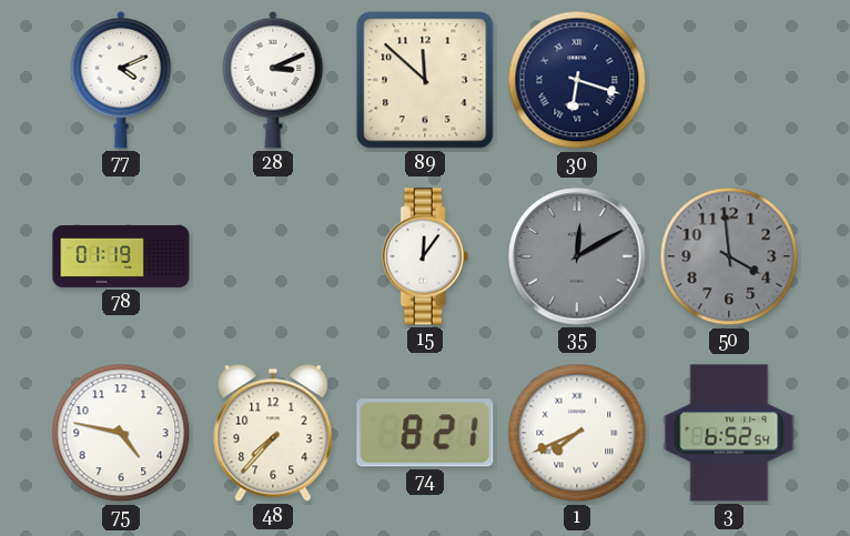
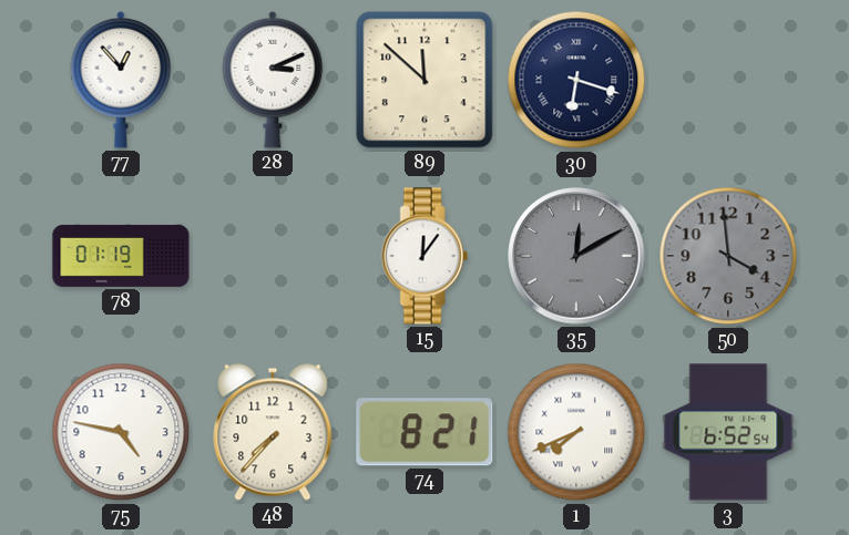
77: 4:11 -> 12:53 (121, 80)
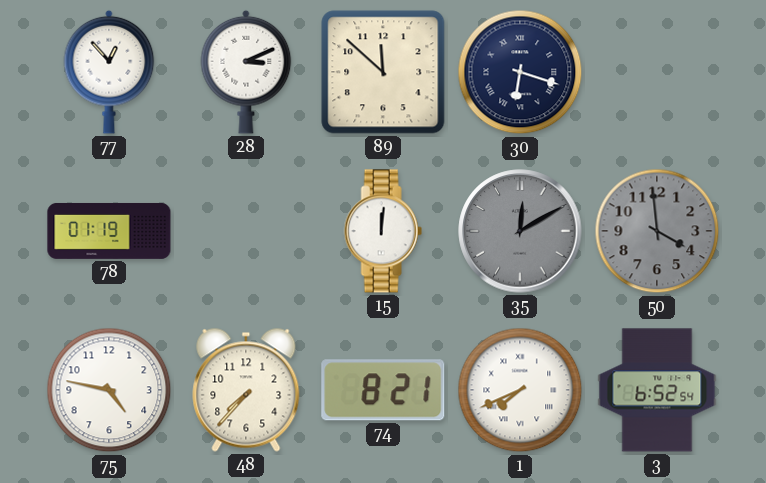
15: 12:06 -> 12:01 (383, 231)
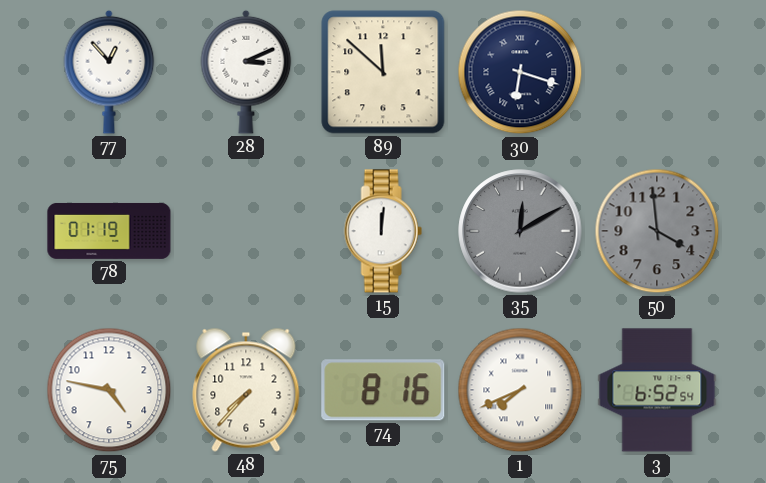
74: 8:21 -> 8:16 (383, 390)
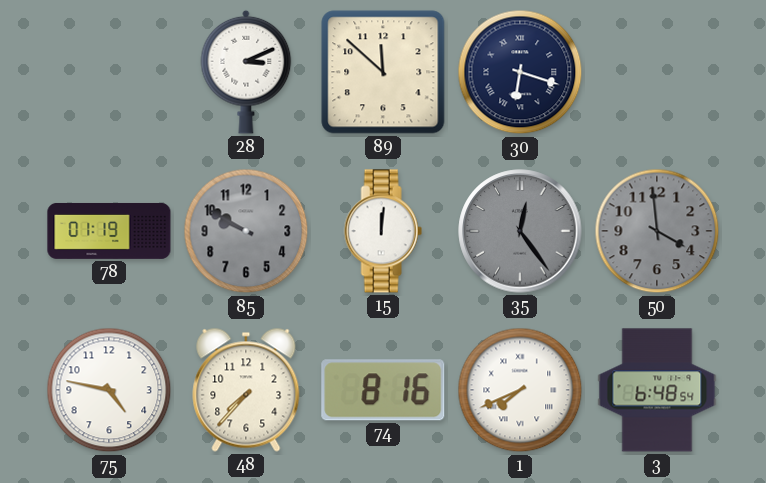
77: 12:53 -> none (109, 72)
85: none -> 9:50 (246, 231)
35: 12:10 -> 12:24 (520, 231)
3: 6:52 -> 6:48 (657, 390)
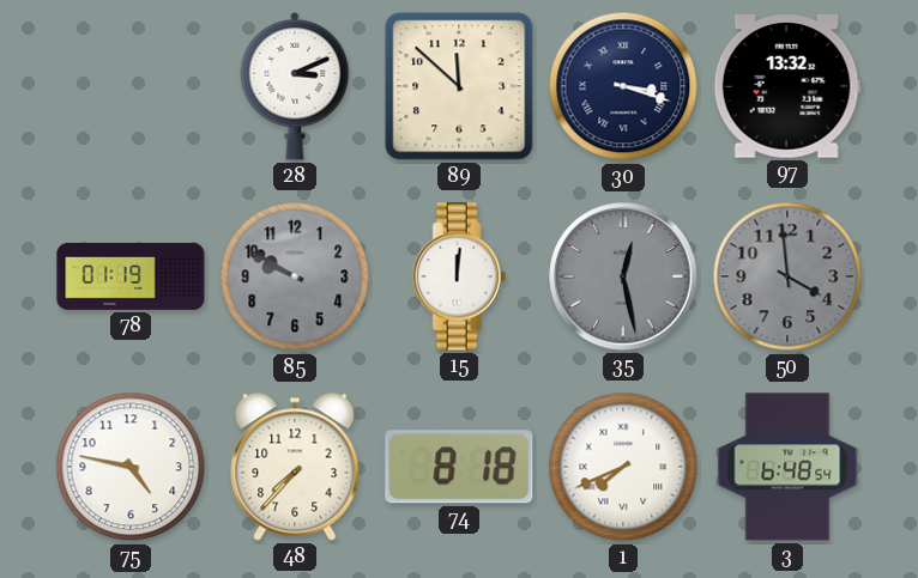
30: 6:18 -> 3:18 (623, 86)
97: none -> 13:32 (787, 86)
35: 12:24 -> 12:28 (623, 276)
74: 8:16 -> 8:18 (459, 467)
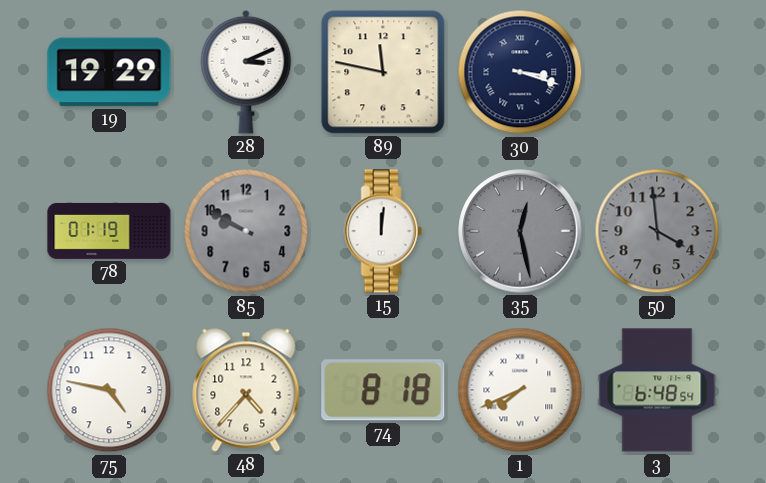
19: none -> 19:29 (109, 72)
89: 11:52 -> 11:47 (383, 72)
97: 13:32 -> none (787, 86)
48: 7:37 -> 4:37 (246, 390)
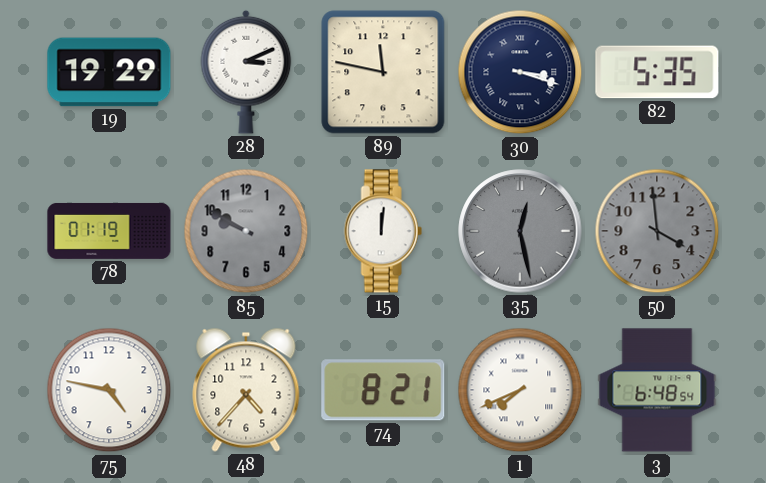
82: none -> 5:35 (657, 72)
74: 8:18 -> 8:21 (383, 390)
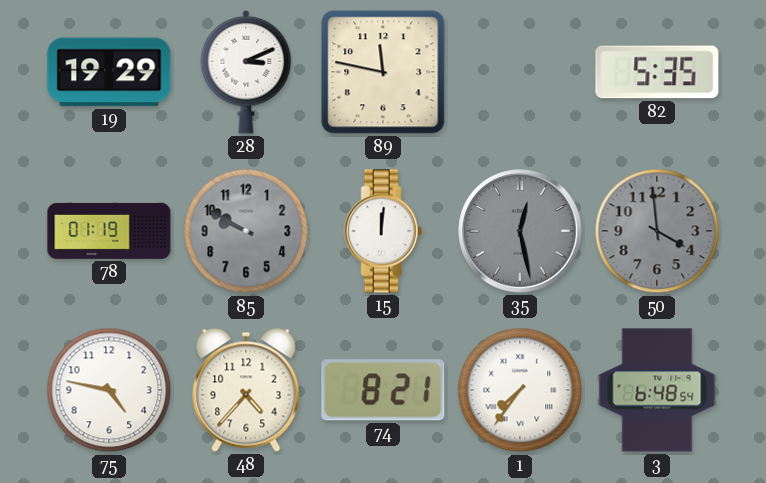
30: 3:18 -> none (520, 72)
1: 7:41 -> 7:36 (520, 390)
